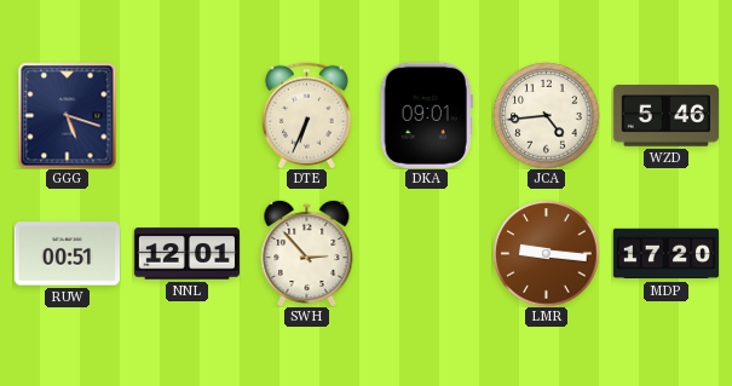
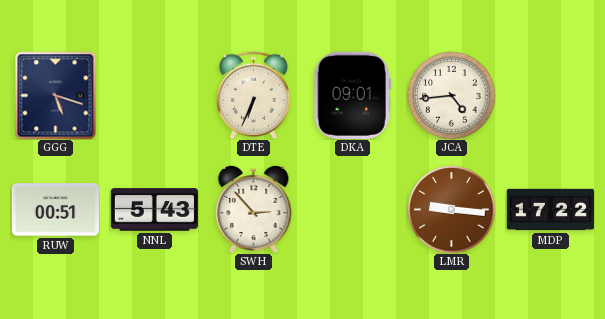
WZD: 5:46 -> none (665, 116)
NNL: 12:01 -> 5:43 (154, 210)
MDP: 17:20 -> 17:22 (550, 210)
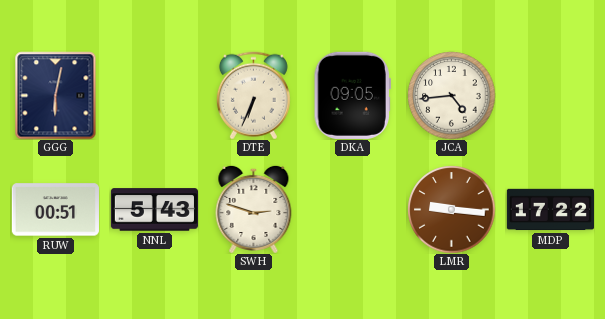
GGG: 5:18 -> 6:02 (56, 95)
DKA: 09:01 -> 09:05 (352, 95)
SWH: 2:53 -> 2:48 (254, 209)
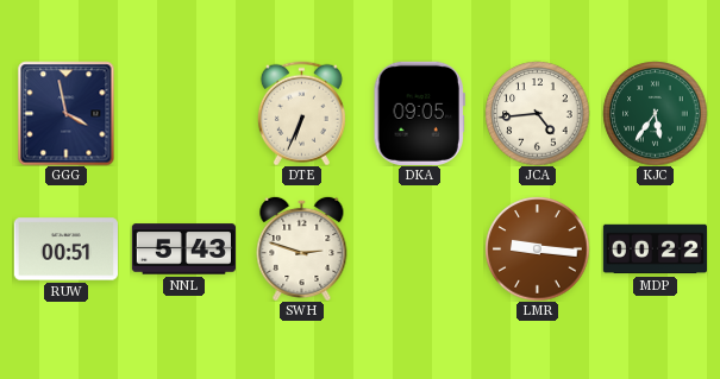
GGG: 6:02 -> 3:58 (67, 113)
KJC: none -> 5:36 (655, 113)
MDP: 17:22 -> 00:22 (655, 249)
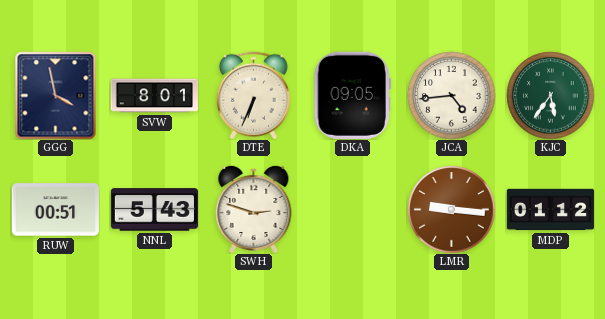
SVW: none -> 8:01 (154, 96)
MDP: 00:22 -> 01:12 (550, 210)
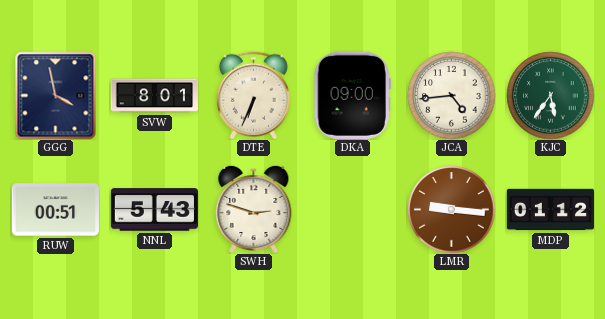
DKA: 09:05 -> 09:00 (352, 95)
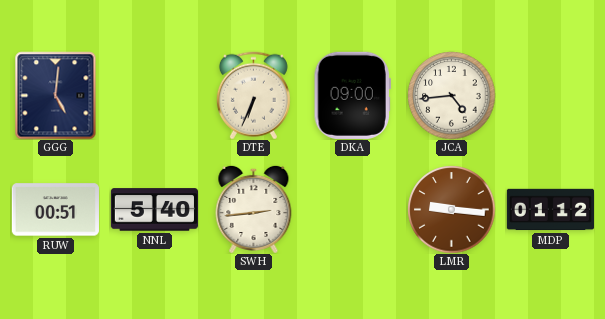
GGG: 3:58 -> 5:01 (56, 95)
SVW: 8:01 -> none (154, 96)
KJC: 5:36 -> none (550, 95)
NNL: 5:43 -> 5:40 (154, 210)
SWH: 2:48 -> 2:44 (254, 209)
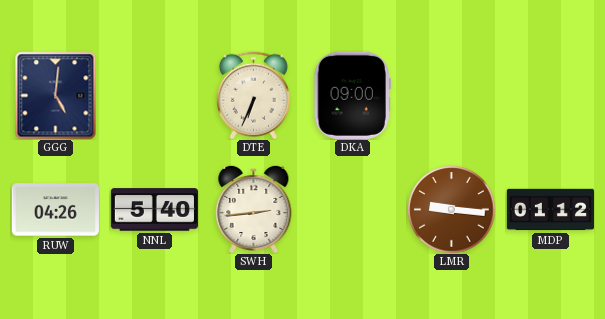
JCA: 4:44 -> none (451, 95)
RUW: 00:51 -> 04:26 (55, 210)
